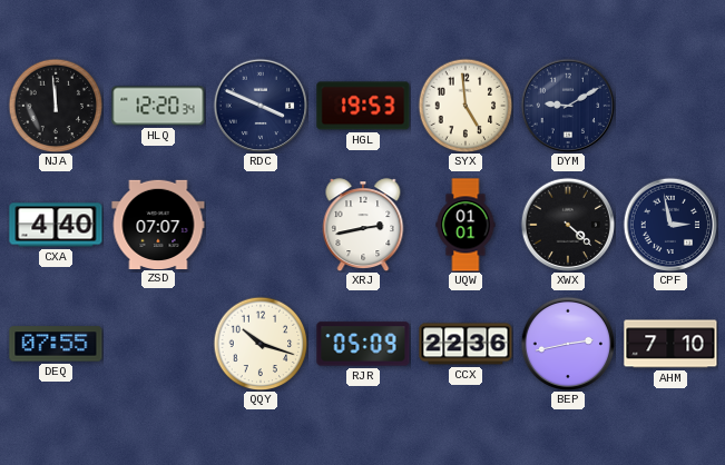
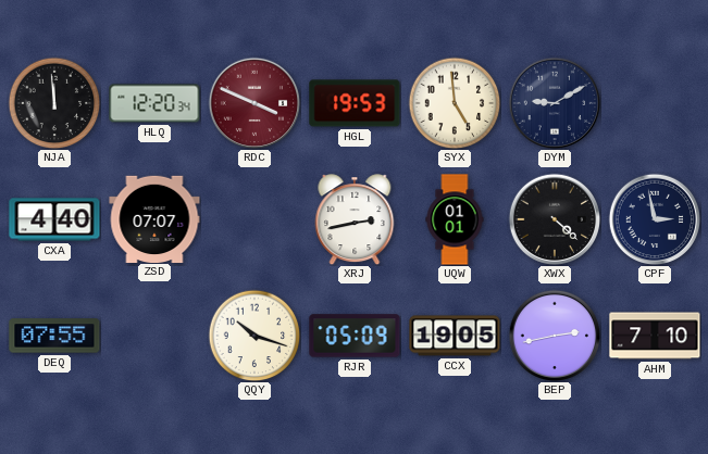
RDC dial: navy -> burgundy (254, 103)
CCX: 22:36 -> 19:05 (455, 336)
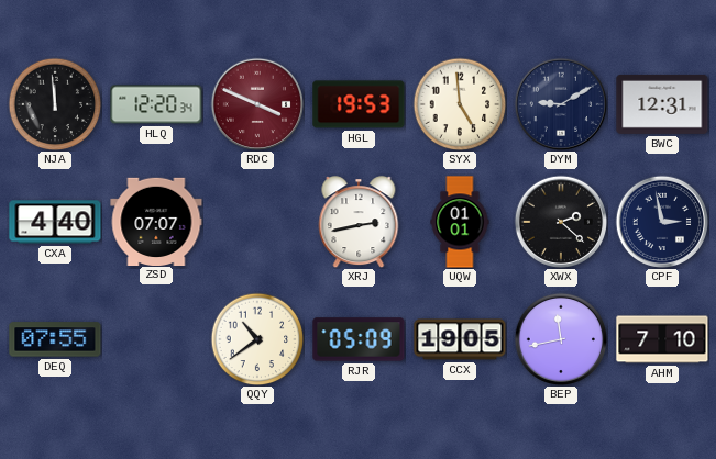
BWC: none -> 12:31 (662, 104)
XWX: 4:22 -> 2:22 (561, 222)
QQY: 10:18 -> 10:39 (257, 339)
BEP: 2:43 -> 11:43 (561, 339)
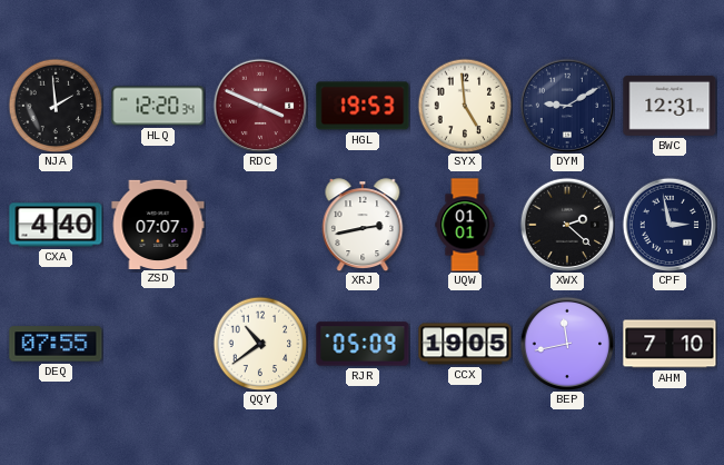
NJA: 11:59 -> 1:59 (56, 106)
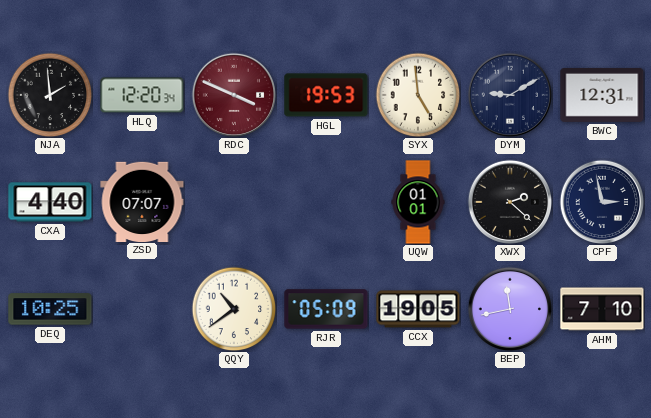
XRJ: 2:43 -> none (363, 225)
DEQ: 07:55 -> 10:25 (50, 309)
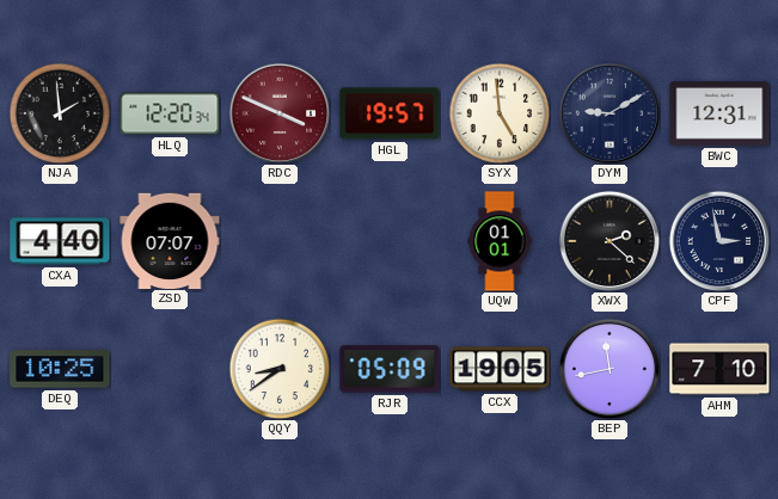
HGL: 19:53 -> 19:57 (390, 113)
QQY: 10:39 -> 8:39 (280, 369)
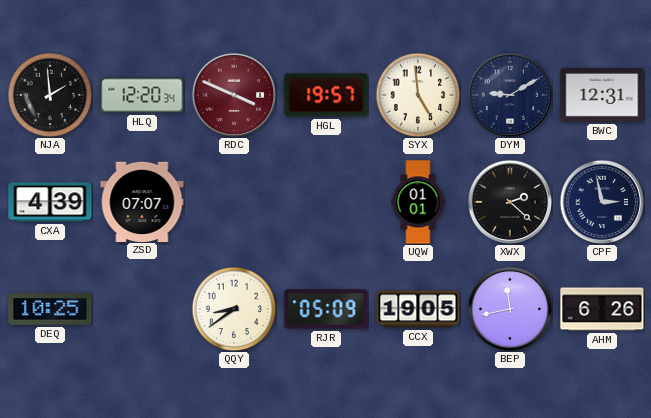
CXA: 4:40 -> 4:39 (50, 202)
AHM: 7:10 -> 6:26 (602, 309)
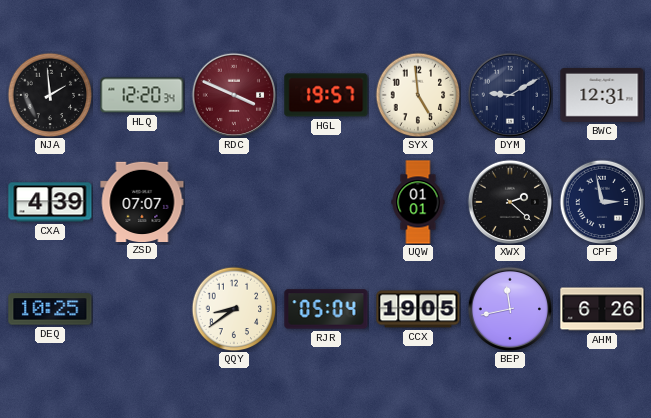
RJR: 05:09 -> 05:04 (326, 309)
